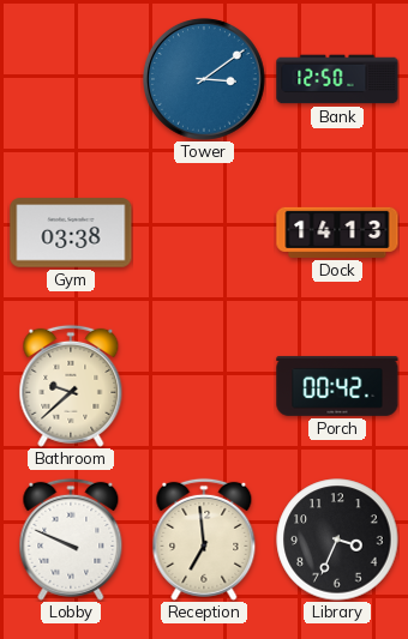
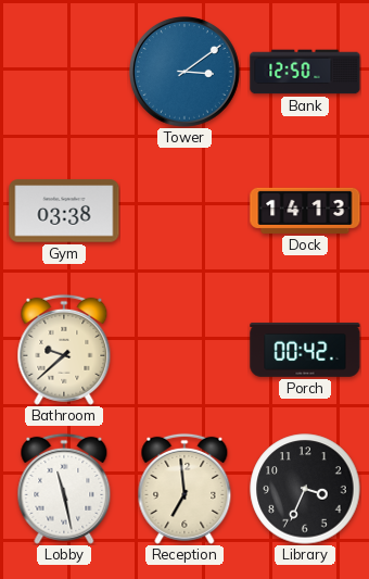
Lobby: 9:49 -> 11:28 (64, 489)
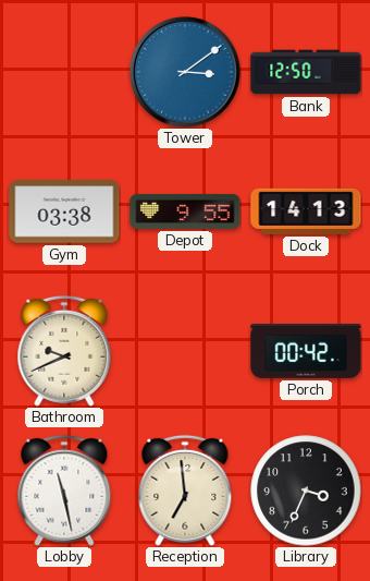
Depot: none -> 9:55 (185, 211)
Bathroom: 9:38 -> 9:41 (64, 351)
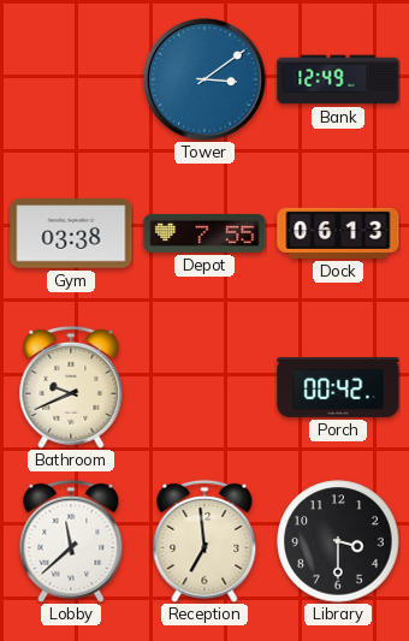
Bank: 12:50 -> 12:49 (338, 79)
Depot: 9:55 -> 7:55 (204, 233)
Dock: 14:13 -> 06:13 (338, 233)
Lobby: 11:28 -> 11:38 (71, 541)
Library: 3:34 -> 3:30 (338, 541)
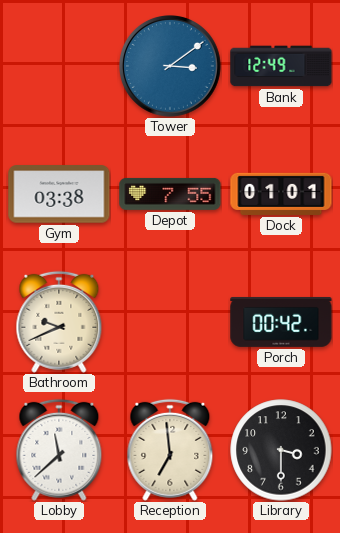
Dock: 06:13 -> 01:01 (281, 194)
